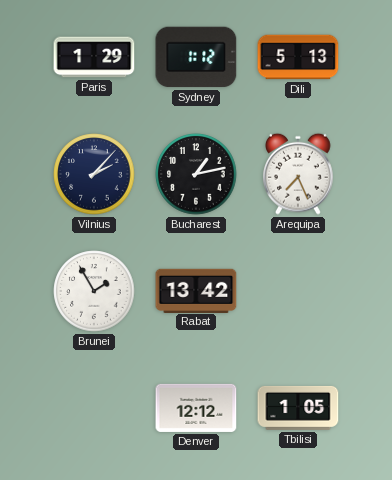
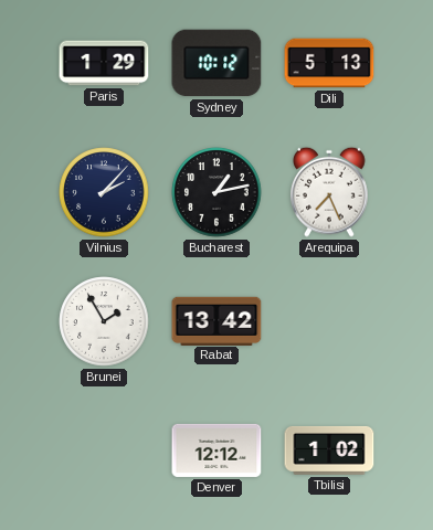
Sydney: 1:12 -> 10:12 (216, 63)
Tbilisi: 1:05 -> 1:02 (329, 451)
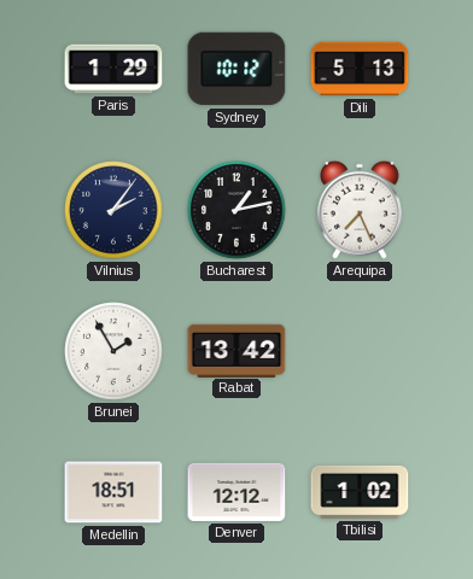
Vilnius: 2:07 -> 2:06 (113, 210)
Medellin: none -> 18:51 (113, 492)
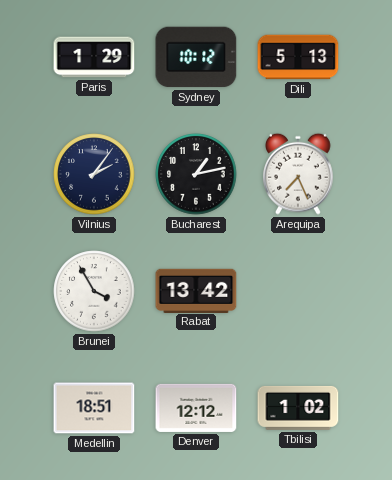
Brunei: 1:55 -> 3:55 (94, 291)
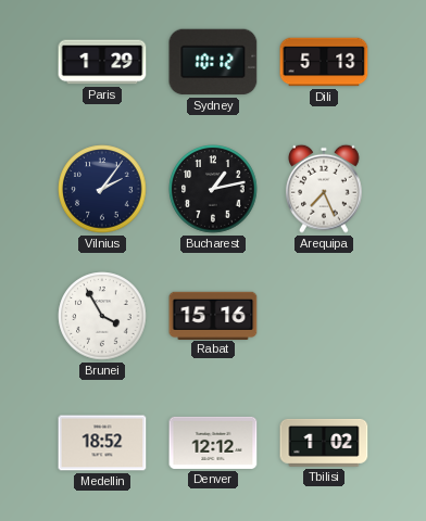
Rabat: 13:42 -> 15:16 (213, 315)
Medellin: 18:51 -> 18:52 (102, 443)
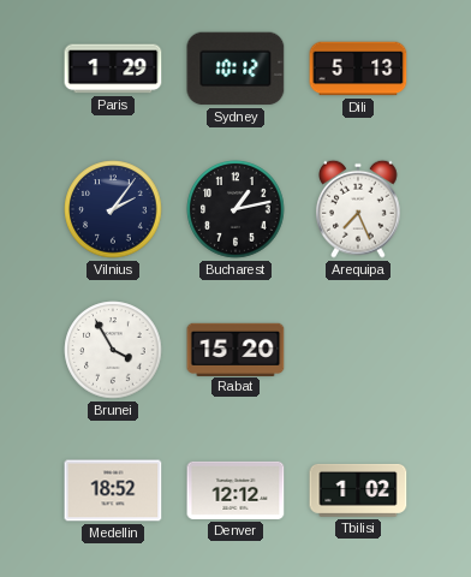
Rabat: 15:16 -> 15:20 (235, 349)
